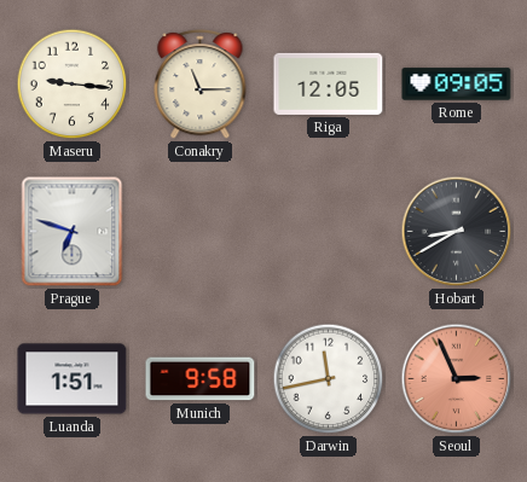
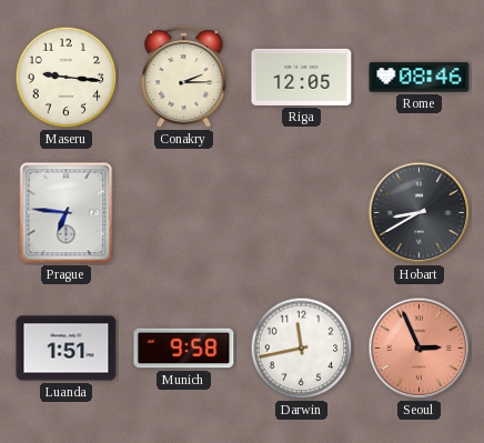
Conakry: 11:15 -> 2:15 (184, 78)
Rome: 09:05 -> 08:46 (420, 78)
Prague: 6:48 -> 6:46 (67, 213)
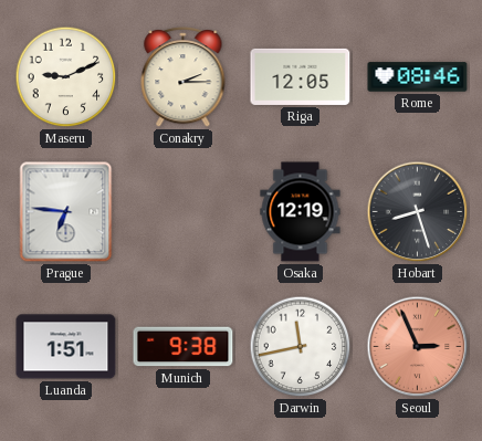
Maseru: 9:16 -> 9:11 (66, 77)
Osaka: none -> 12:19 (301, 212)
Hobart: 8:40 -> 8:27 (418, 212)
Munich: 9:58 -> 9:38 (184, 347)
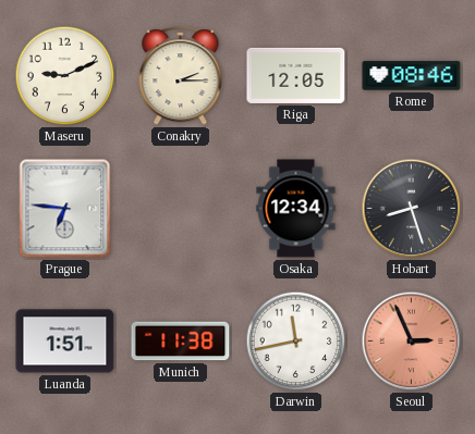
Osaka: 12:19 -> 12:34 (296, 209)
Munich: 9:38 -> 11:38 (181, 342)
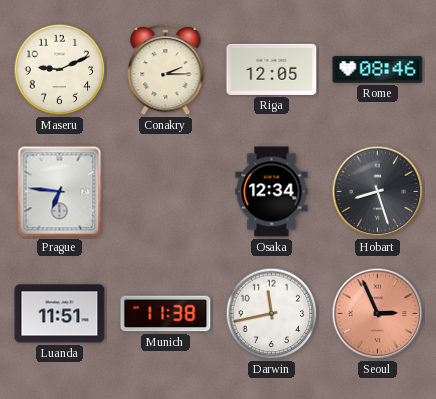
Luanda: 1:51 -> 11:51 (60, 314)
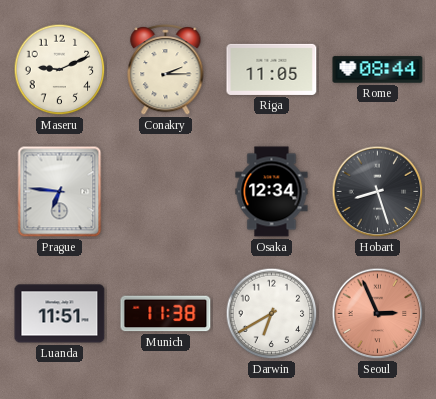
Riga: 12:05 -> 11:05 (272, 69)
Rome: 08:46 -> 08:44 (378, 70)
Darwin: 11:43 -> 6:40 (272, 314)
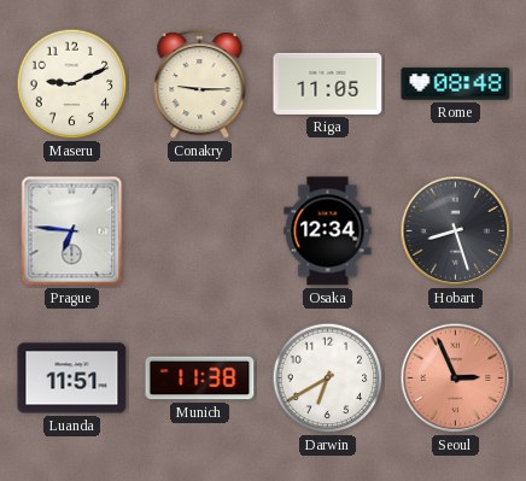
Conakry: 2:15 -> 9:15 (200, 84)
Rome: 08:44 -> 08:48 (456, 84)
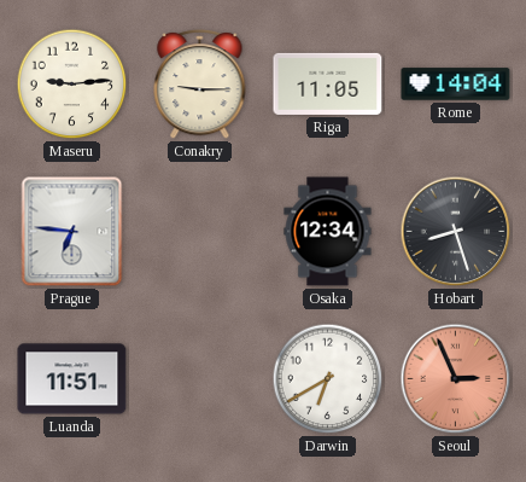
Maseru: 9:11 -> 9:14 (72, 85)
Rome: 08:48 -> 14:04 (456, 85)
Munich: 11:38 -> none (200, 379)
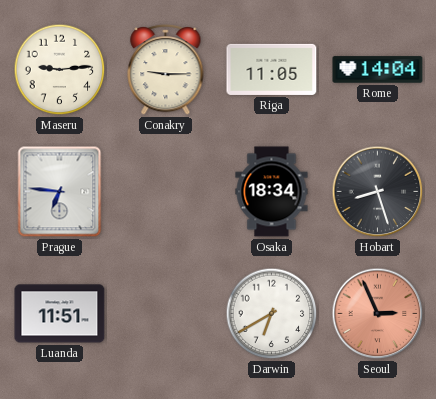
Osaka: 12:34 -> 18:34 (272, 192)
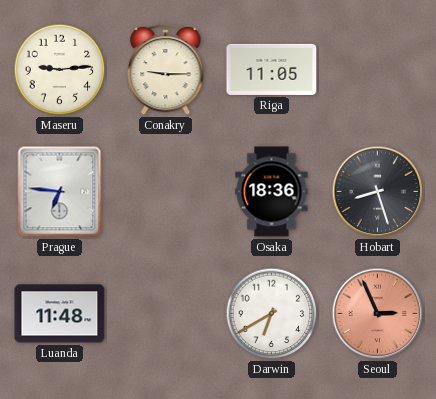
Rome: 14:04 -> none (378, 70)
Osaka: 18:34 -> 18:36 (272, 192)
Luanda: 11:51 -> 11:48 (60, 314)
